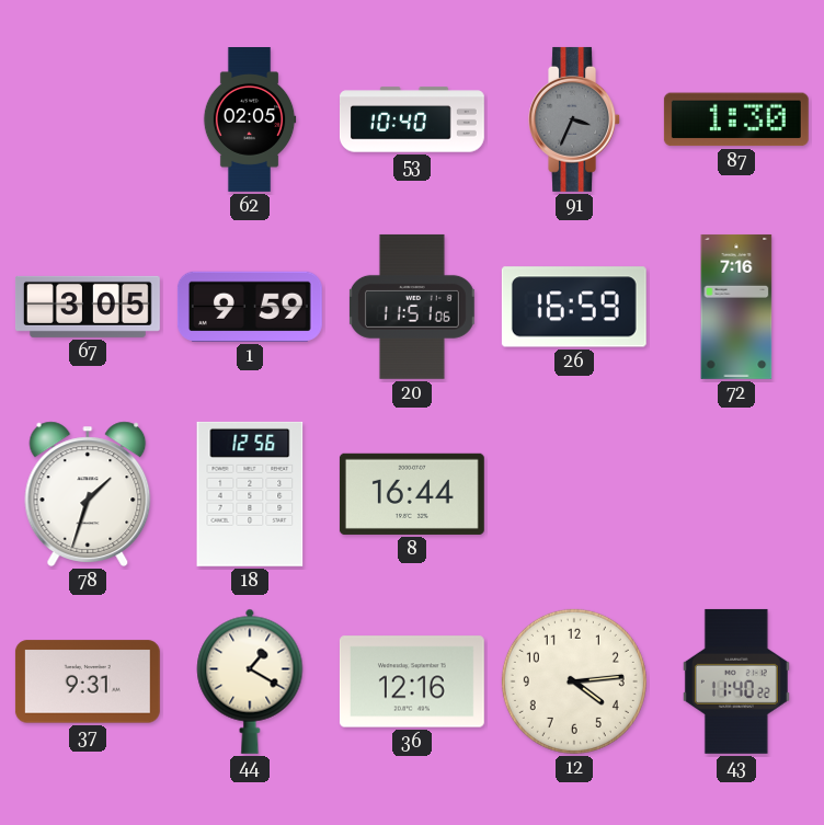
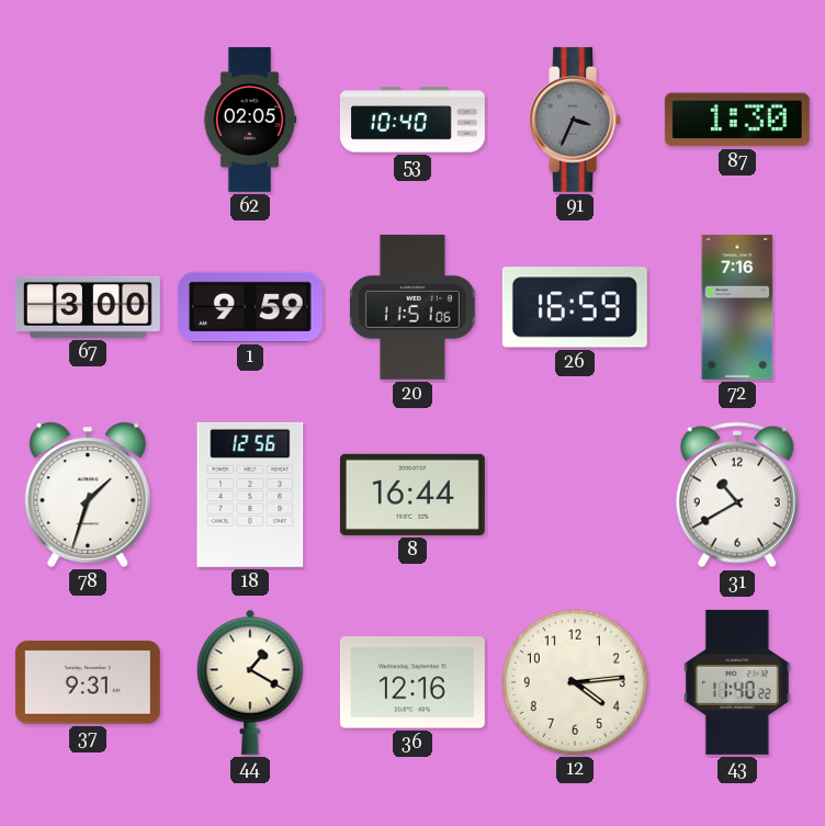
67: 3:05 -> 3:00 (88, 307)
31: none -> 10:40 (737, 495)
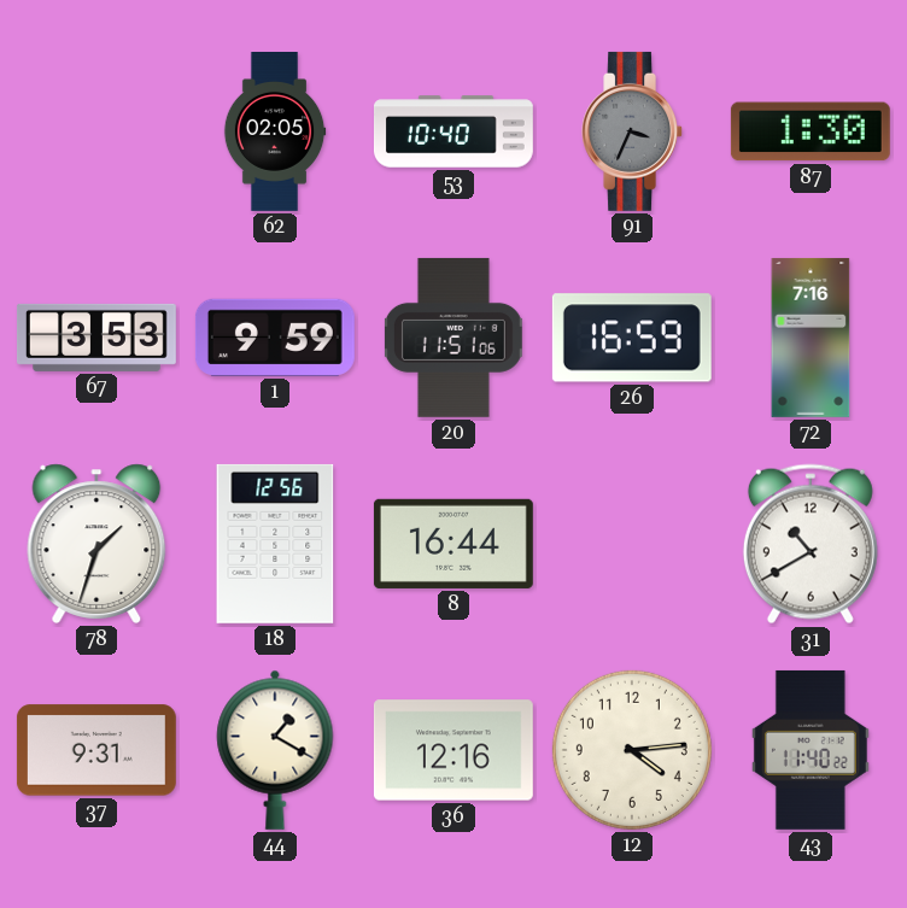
67: 3:00 -> 3:53 (96, 338)
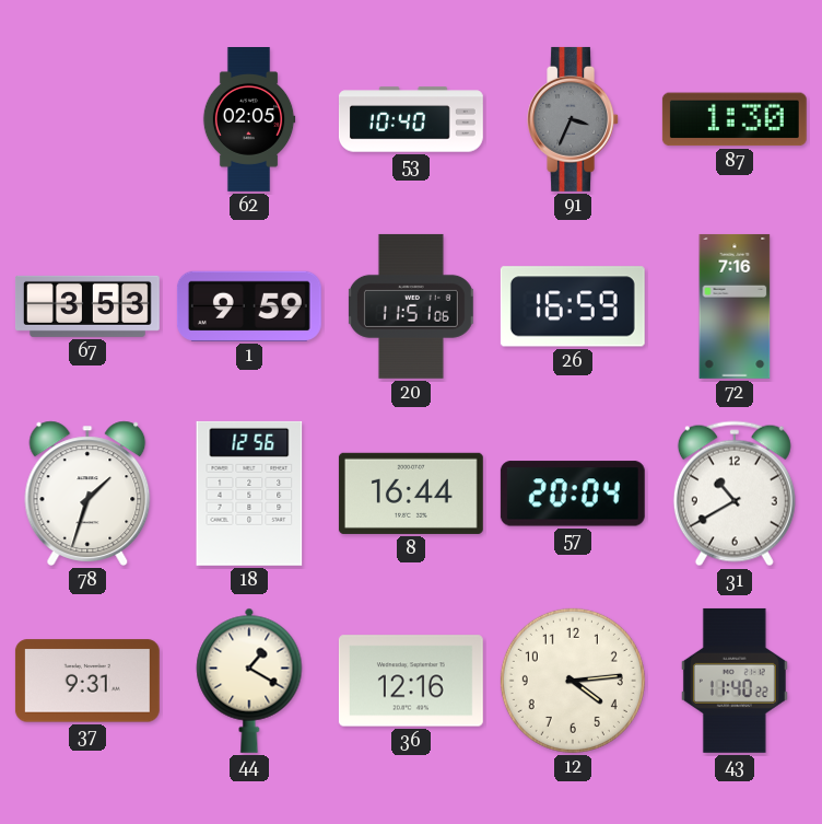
57: none -> 20:04 (573, 494)
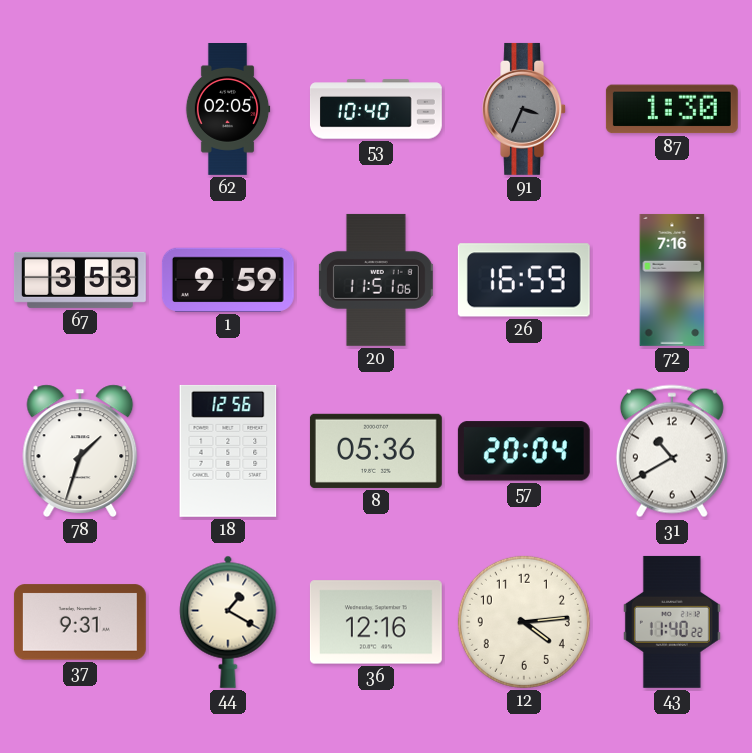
8: 16:44 -> 05:36 (376, 451)
